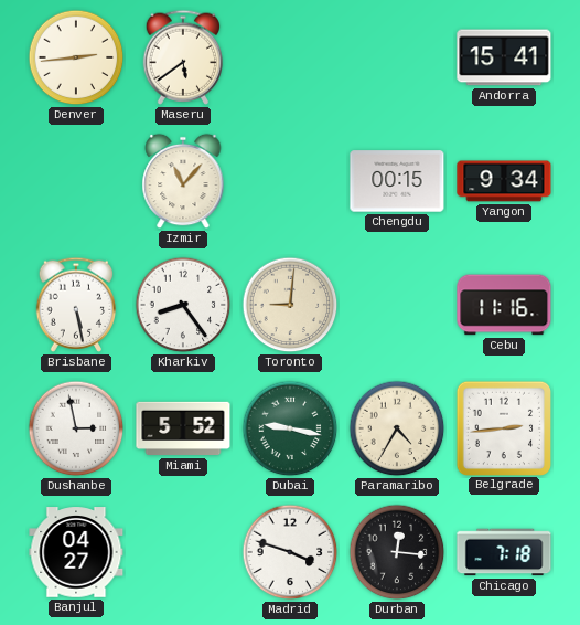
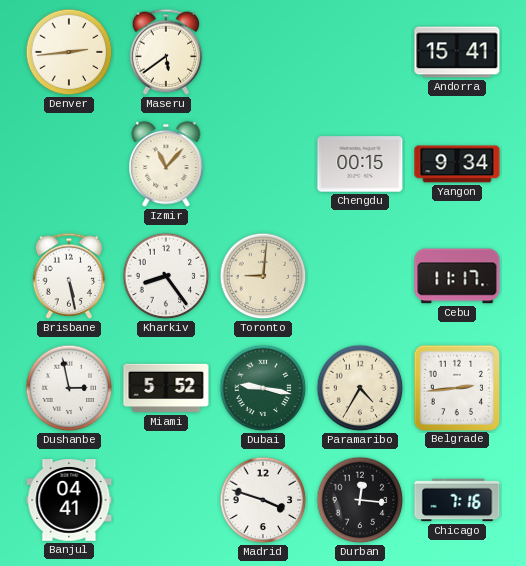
Cebu: 11:16 -> 11:17 (457, 276)
Banjul: 04:27 -> 04:41 (69, 500)
Chicago: 7:18 -> 7:16 (457, 500)
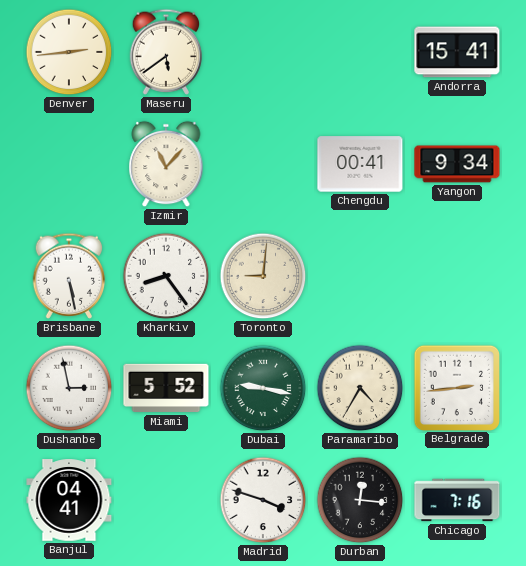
Chengdu: 00:15 -> 00:41 (360, 164)
Cebu: 11:17 -> none (457, 276)
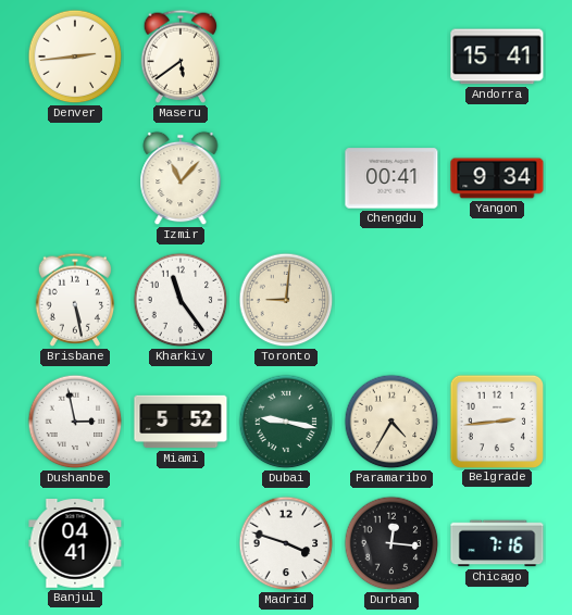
Kharkiv: 8:24 -> 11:24 (181, 300)
